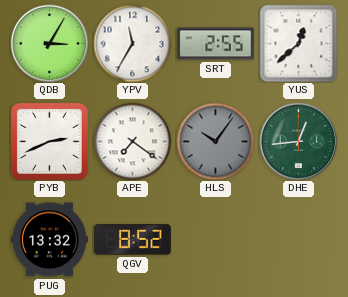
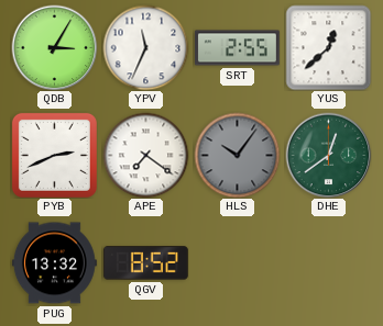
YPV: 11:35 -> 11:34 (145, 47)
DHE: 12:44 -> 12:39 (328, 155)
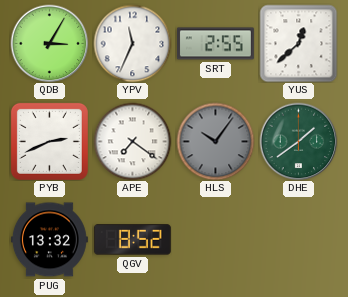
DHE: 12:39 -> 1:39 (298, 141)
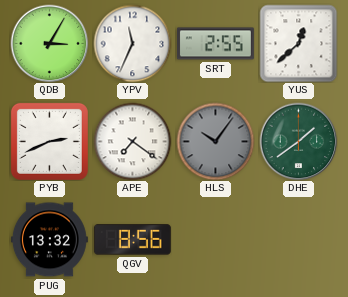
QGV: 8:52 -> 8:56 (132, 240)
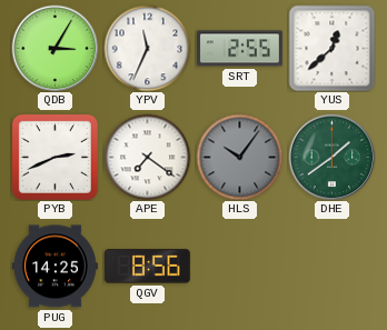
PUG: 13:32 -> 14:25 (54, 267)
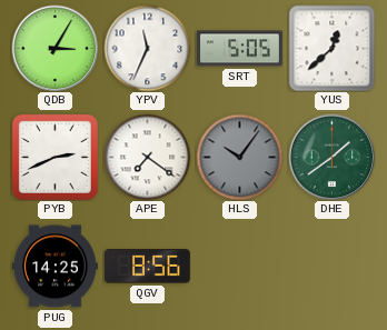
SRT: 2:55 -> 5:05 (239, 49)
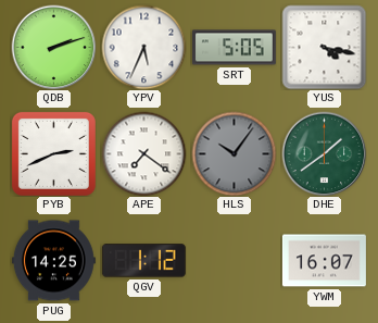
QDB: 3:05 -> 2:12 (53, 47)
YPV: 11:34 -> 5:34 (143, 47)
YUS: 12:38 -> 4:17 (324, 47)
QGV: 8:56 -> 1:12 (143, 261)
YWM: none -> 16:07 (324, 261)
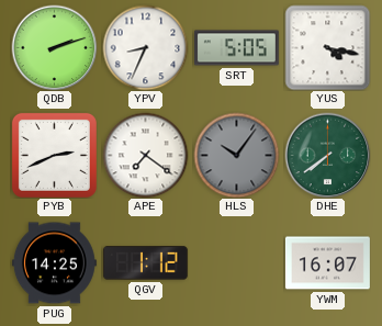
YPV: 5:34 -> 8:34 (145, 47)
DHE: 1:39 -> 7:39 (327, 155)
